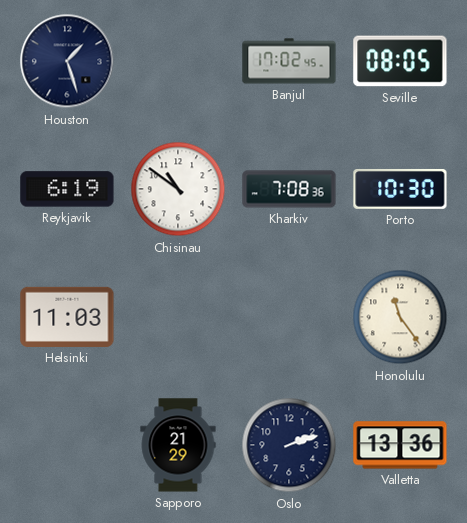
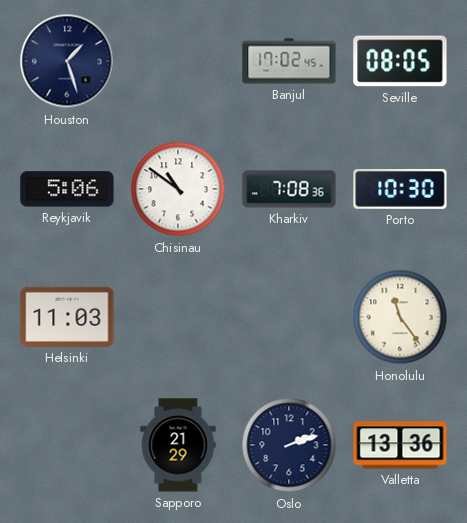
Reykjavik: 6:19 -> 5:06 (67, 189)
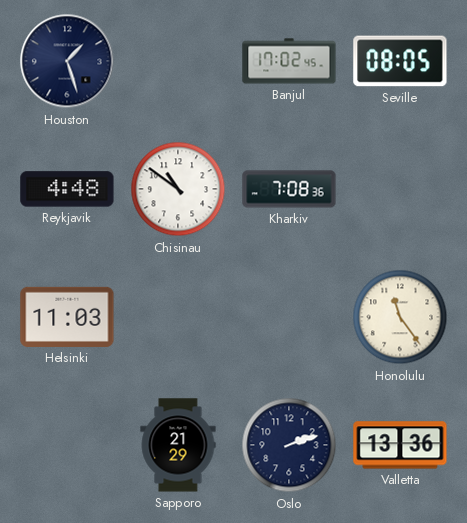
Reykjavik: 5:06 -> 4:48 (67, 189)
Porto: 10:30 -> none (400, 189)
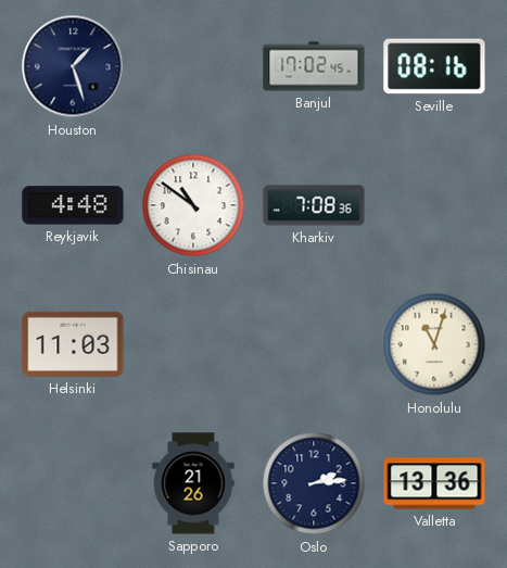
Seville: 08:05 -> 08:16 (434, 66)
Honolulu: 11:24 -> 11:03 (434, 344)
Sapporo: 21:29 -> 21:26 (193, 483)
Oslo: 2:12 -> 2:14 (314, 483)
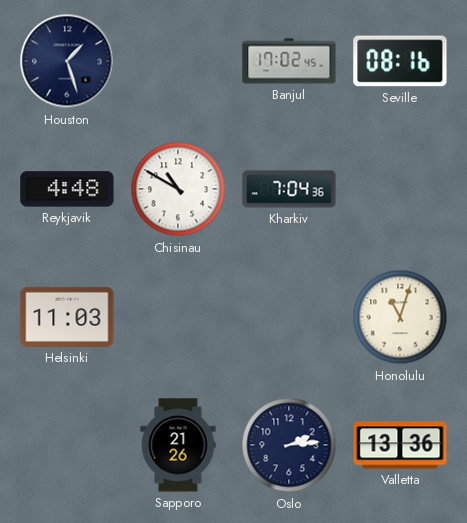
Chisinau: 10:51 -> 10:50 (178, 189)
Kharkiv: 7:08 -> 7:04 (289, 189)
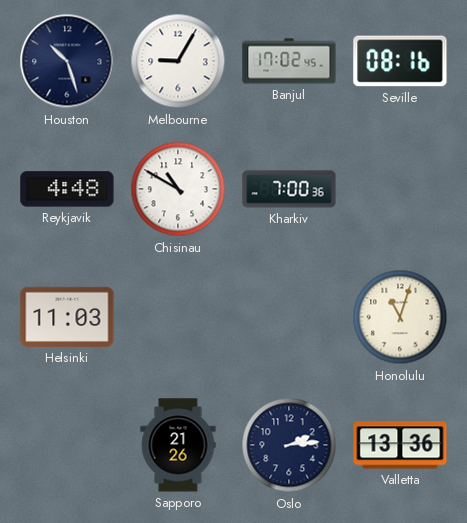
Houston: 1:27 -> 10:27 (67, 61)
Melbourne: none -> 9:05 (178, 61)
Kharkiv: 7:04 -> 7:00 (289, 189)
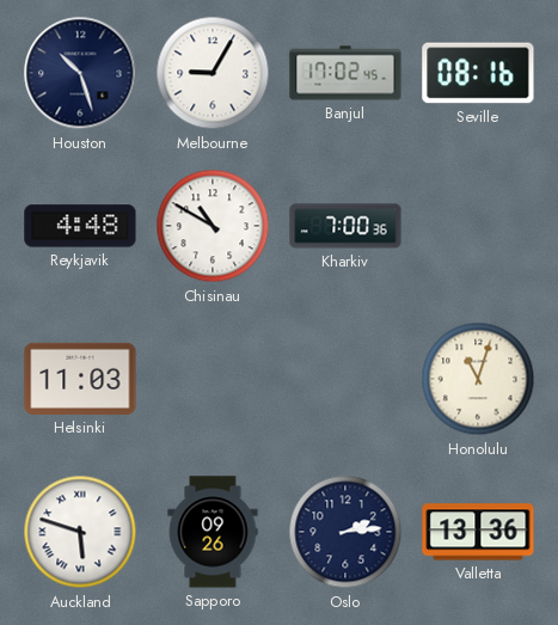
Auckland: none -> 5:48 (80, 532)
Sapporo: 21:26 -> 09:26 (213, 532)
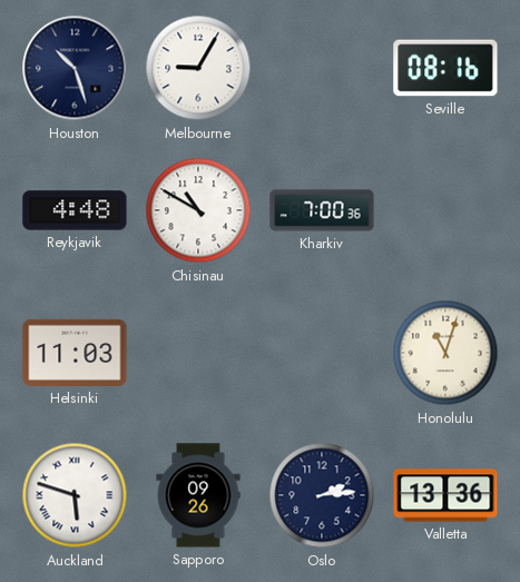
Banjul: 17:02 -> none (345, 73)
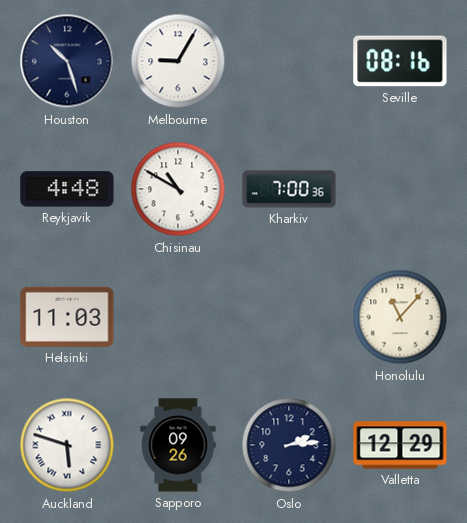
Honolulu: 11:03 -> 11:07 (400, 317)
Valletta: 13:36 -> 12:29 (400, 445)
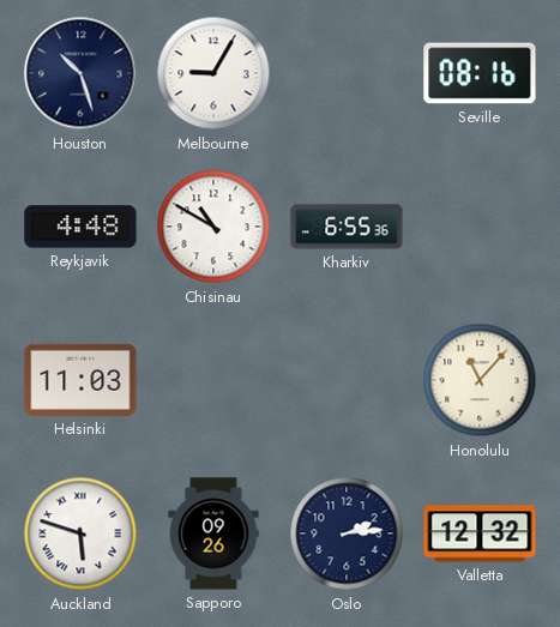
Kharkiv: 7:00 -> 6:55 (347, 227)
Valletta: 12:29 -> 12:32 (480, 533)
